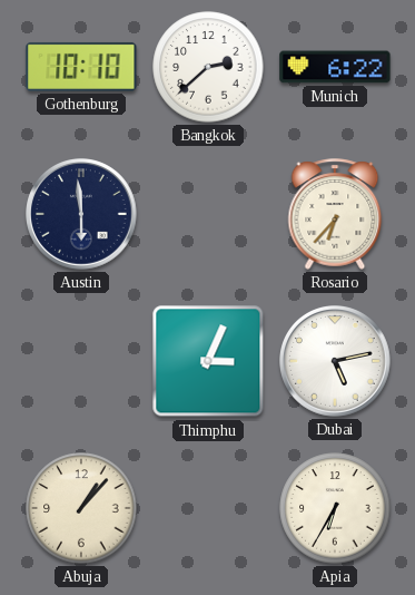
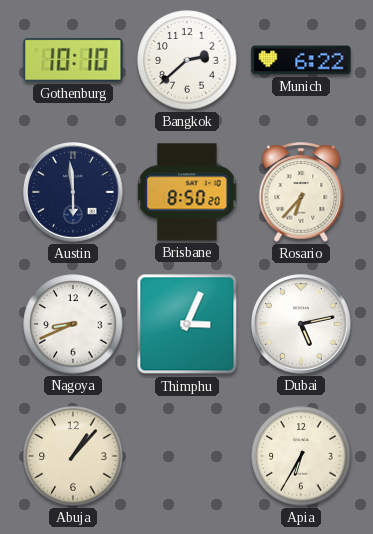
Brisbane: none -> 8:50 (187, 192)
Nagoya: none -> 8:41 (73, 324)
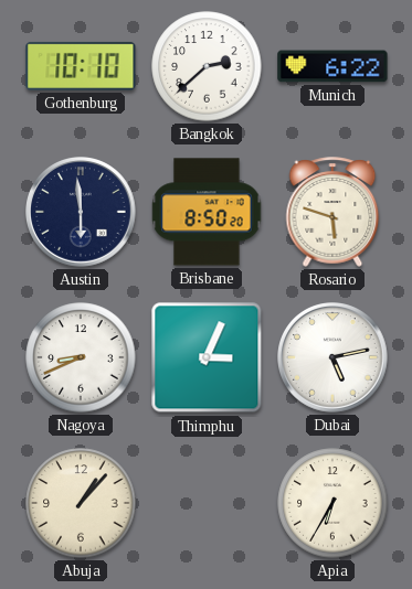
Rosario: 6:37 -> 5:48 (332, 212)
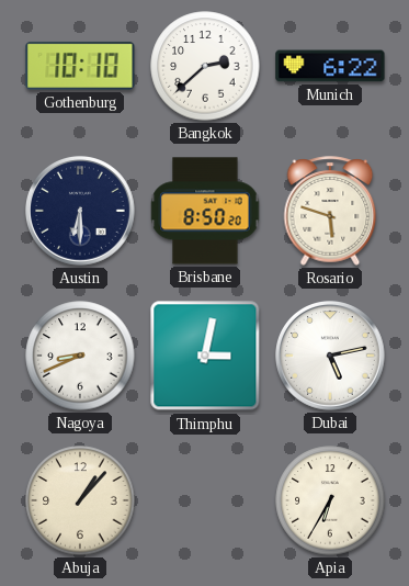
Austin: 5:59 -> 6:30 (81, 212)
Thimphu: 3:04 -> 3:02 (205, 356)
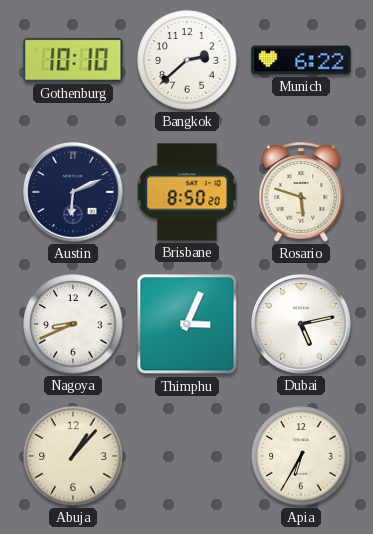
Austin: 6:30 -> 6:11 (74, 193)
Thimphu: 3:02 -> 3:04 (187, 324)
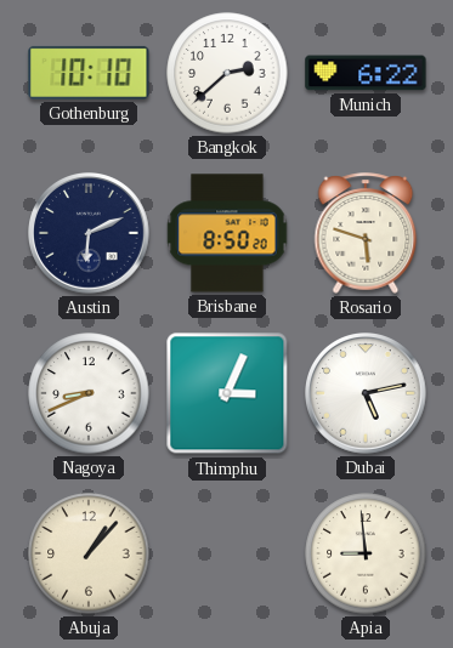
Apia: 6:35 -> 8:59 (366, 553)
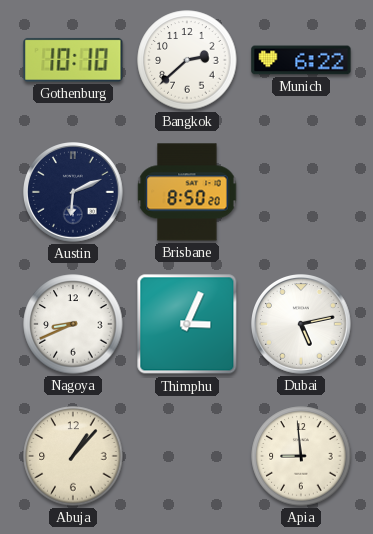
Rosario: 5:48 -> none (366, 233)
